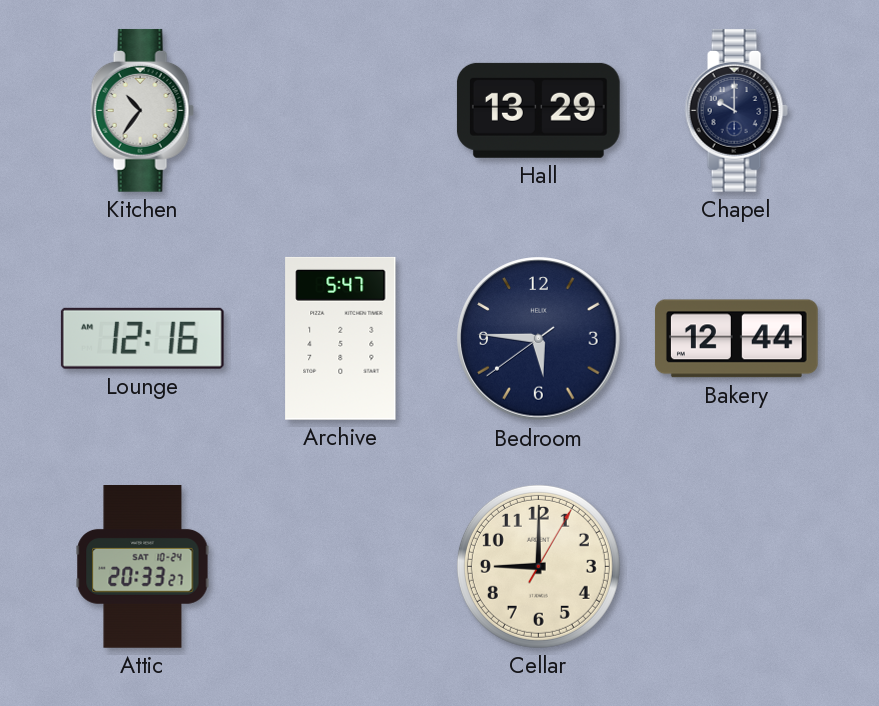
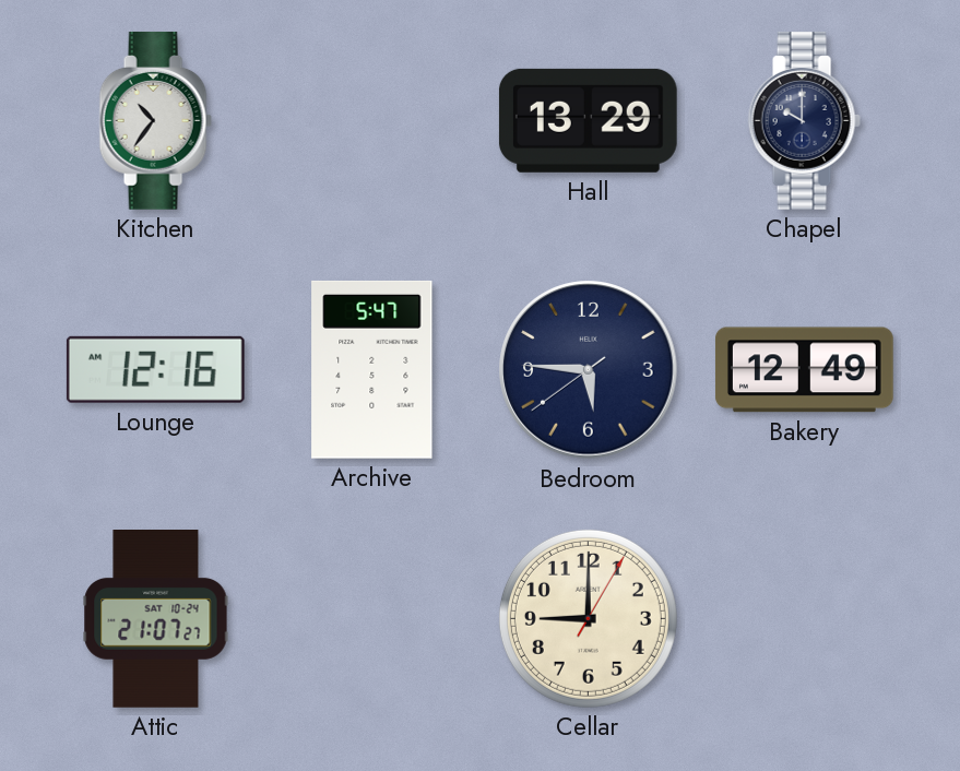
Bakery: 12:44 -> 12:49 (804, 370)
Attic: 20:33 -> 21:07 (156, 619)
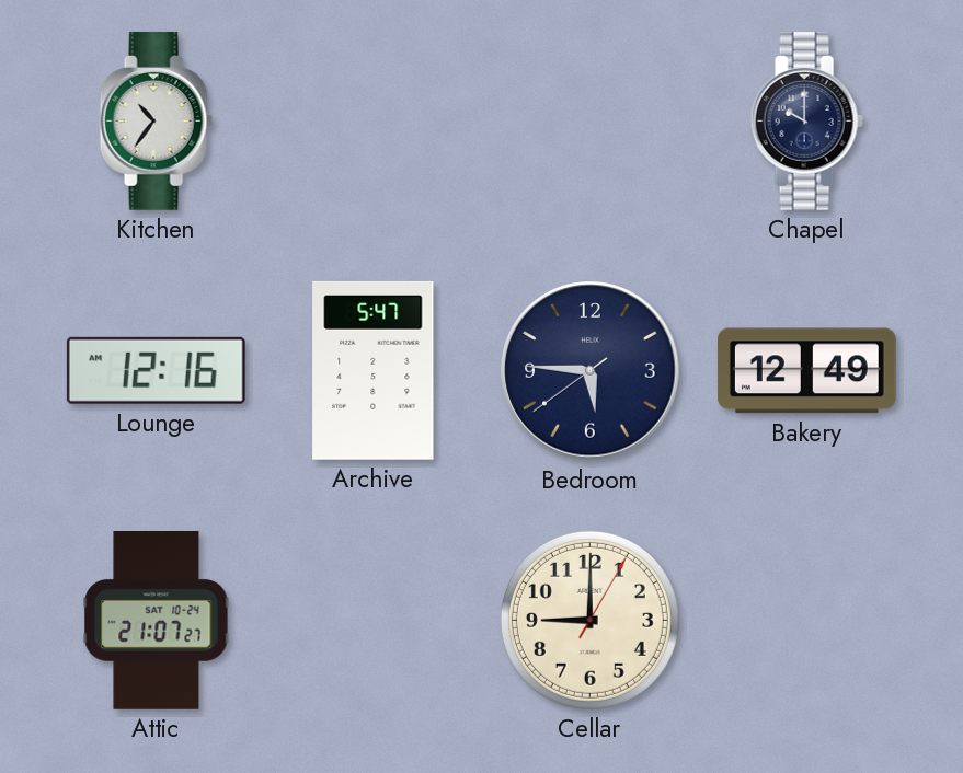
Hall: 13:29 -> none (588, 120)
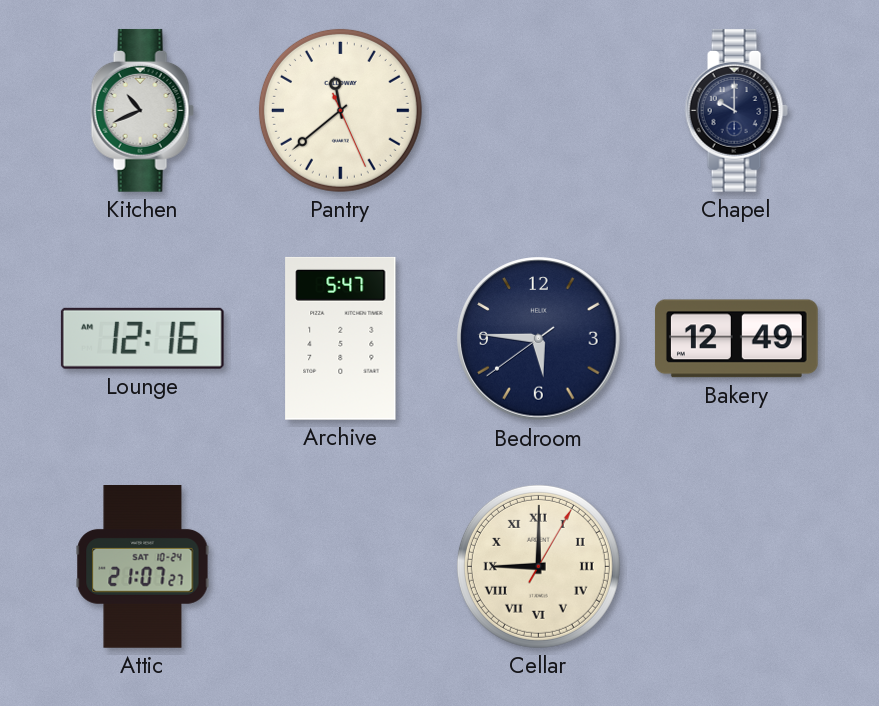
Kitchen: 10:36 -> 10:41 (142, 110)
Pantry: none -> 11:38 (340, 110)
Cellar numerals: Arabic -> Roman (538, 566)
